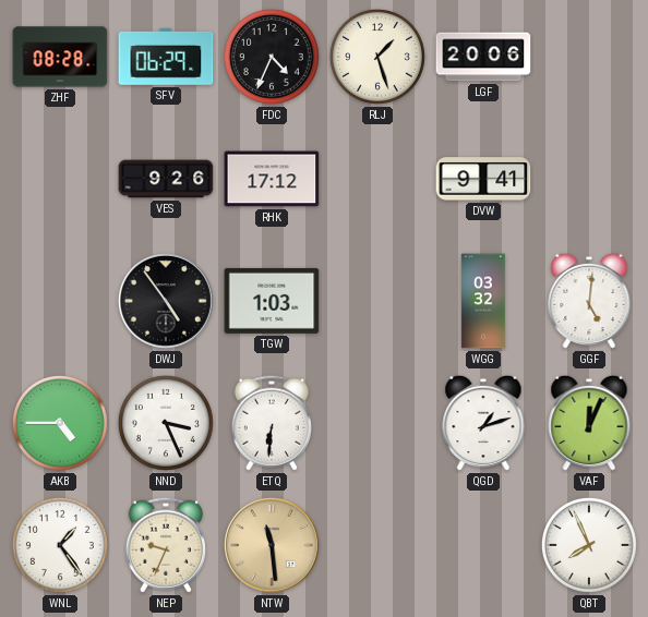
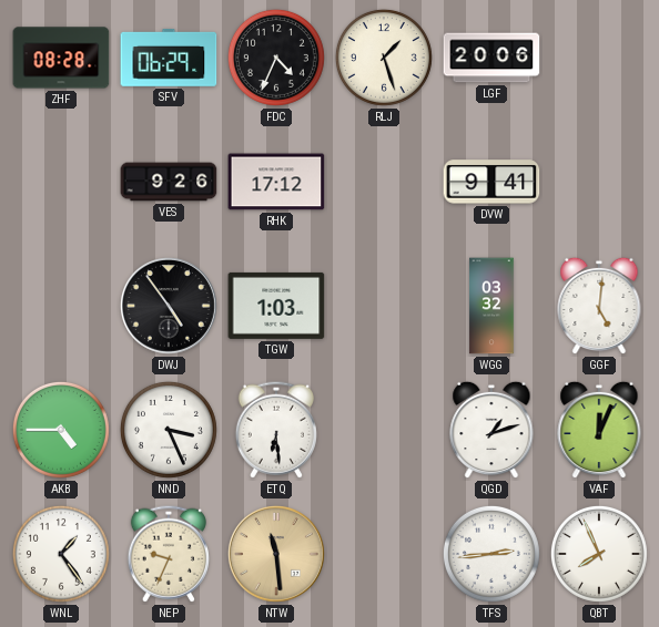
ETQ: 6:31 -> 6:29 (276, 430)
TFS: none -> 2:44 (491, 554)
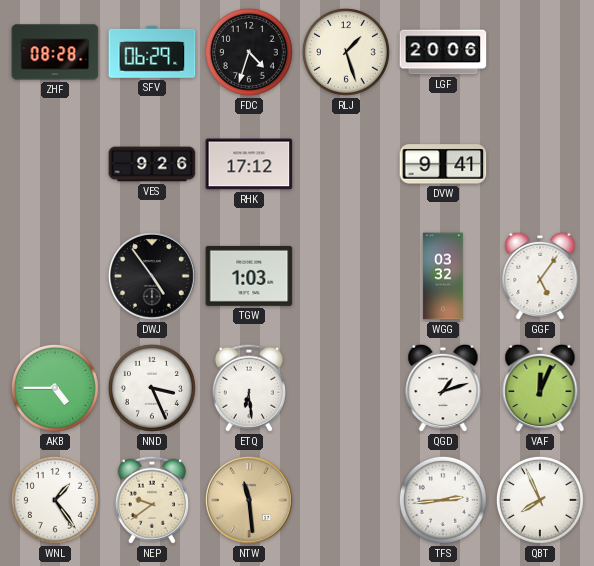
FDC: 4:34 -> 4:33 (249, 52)
GGF: 5:01 -> 5:06 (540, 276)
NEP: 9:34 -> 9:39 (152, 500)
